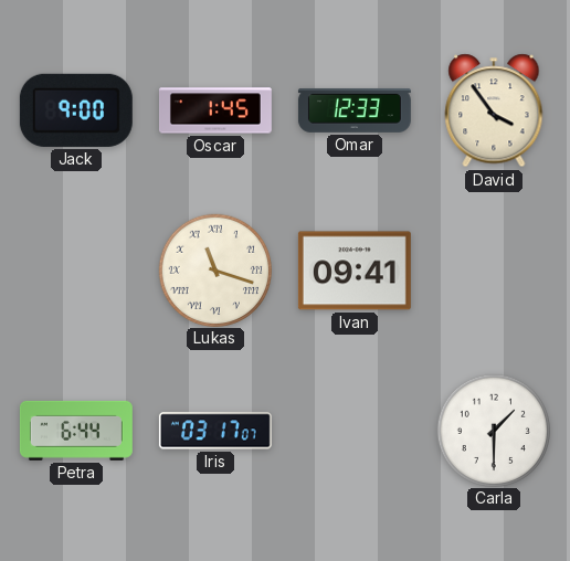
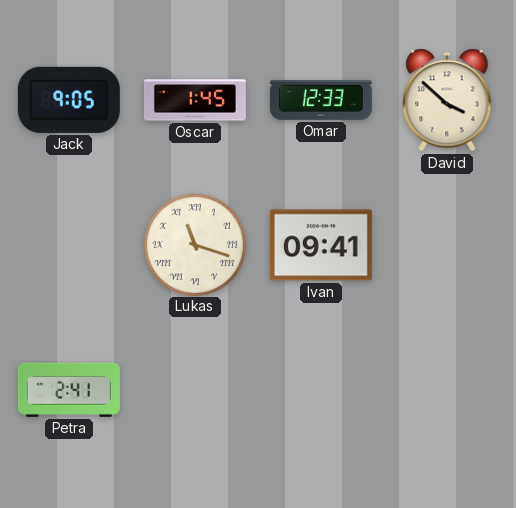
Jack: 9:00 -> 9:05 (69, 100)
David: 3:54 -> 3:52 (447, 100)
Petra: 6:44 -> 2:41 (69, 390)
Iris: 03:17 -> none (215, 431)
Carla: 1:30 -> none (493, 430)
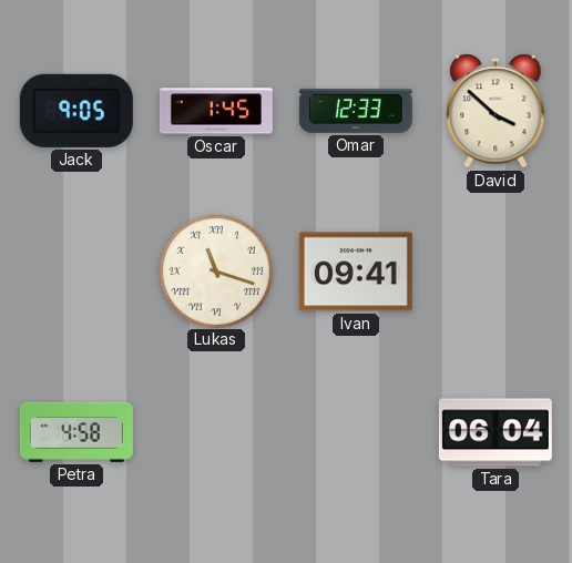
Petra: 2:41 -> 4:58 (76, 432)
Tara: none -> 06:04 (496, 432)
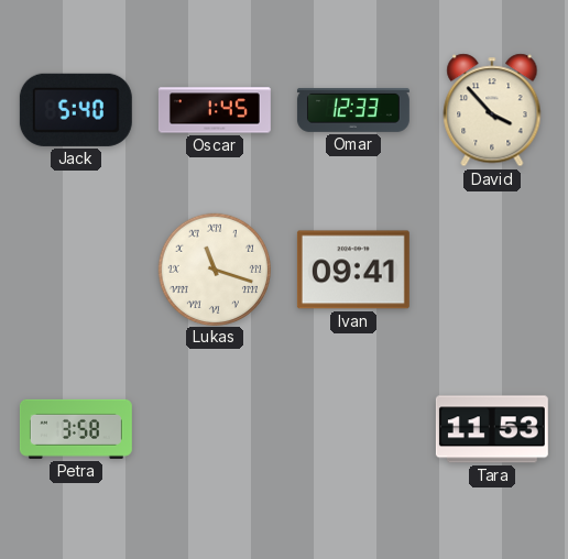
Jack: 9:05 -> 5:40 (76, 110)
David: 3:52 -> 3:53 (492, 110)
Petra: 4:58 -> 3:58 (76, 429)
Tara: 06:04 -> 11:53 (492, 429)
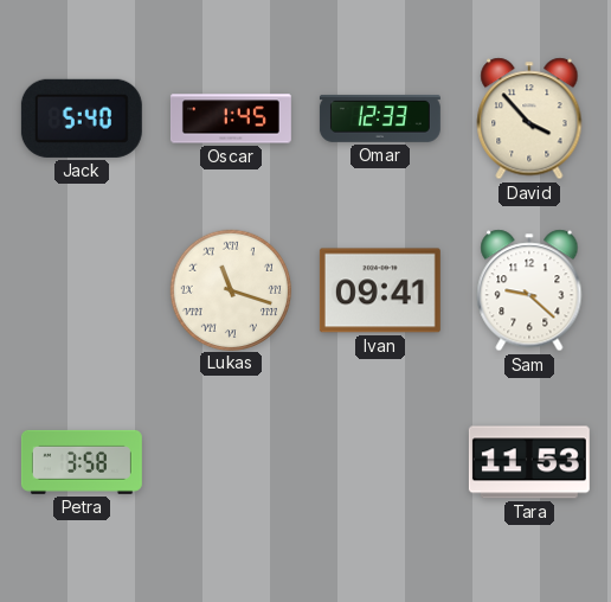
Sam: none -> 9:22 (529, 290)
